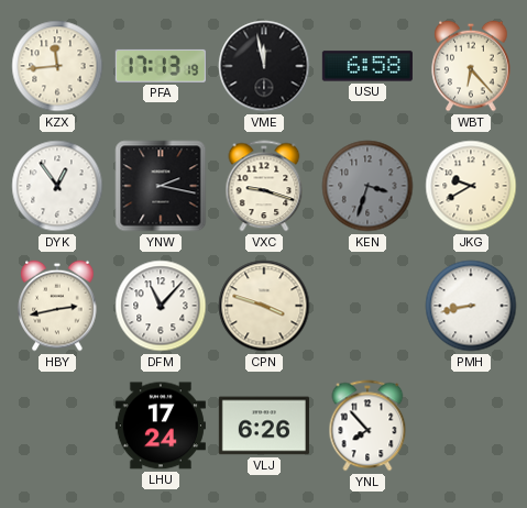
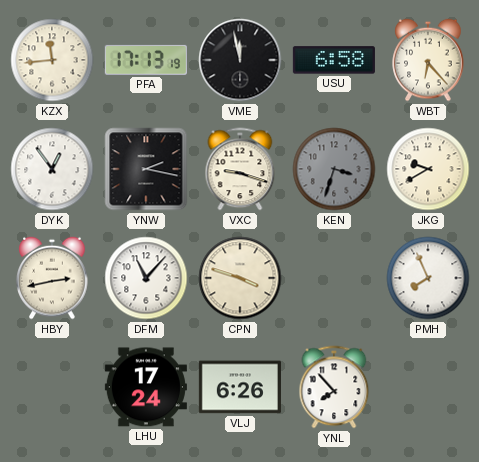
PMH: 8:43 -> 7:56 (428, 278)
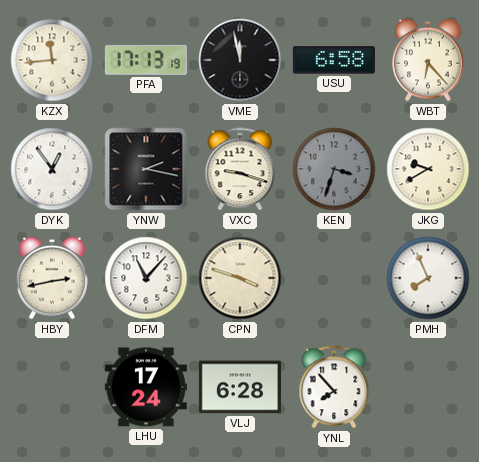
VLJ: 6:26 -> 6:28 (240, 387)
